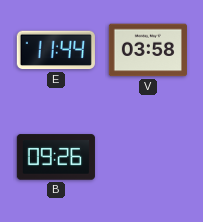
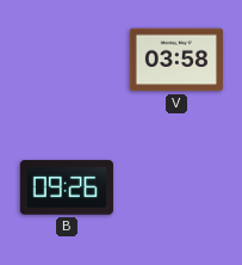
E: 11:44 -> none (56, 50)
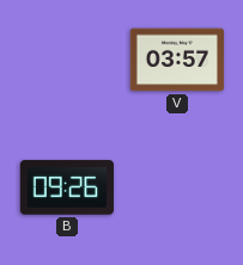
V: 03:58 -> 03:57 (177, 60)
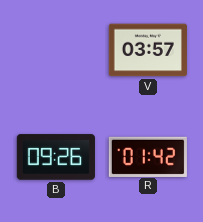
R: none -> 01:42 (148, 156)
